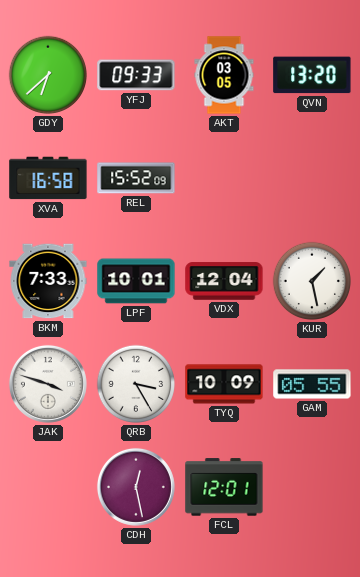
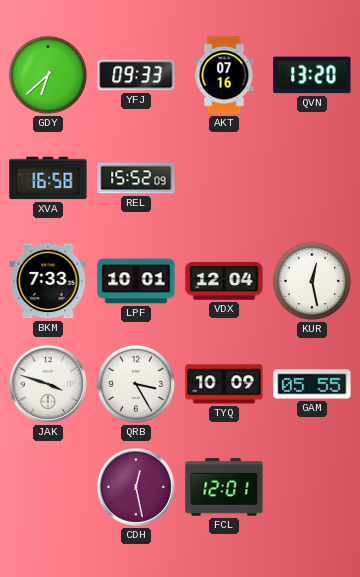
AKT: 03:05 -> 07:16 (224, 75)
KUR: 1:28 -> 12:28 (312, 281)
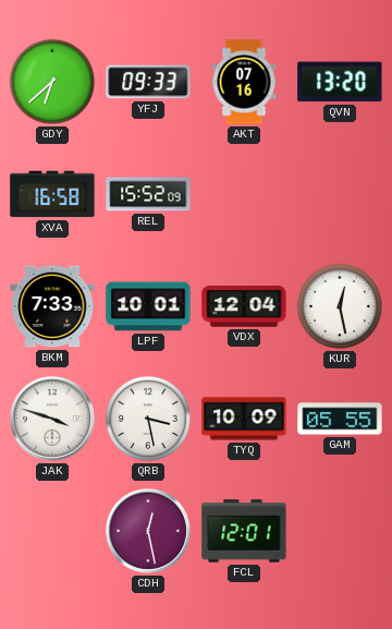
QRB: 3:25 -> 3:28 (148, 419)
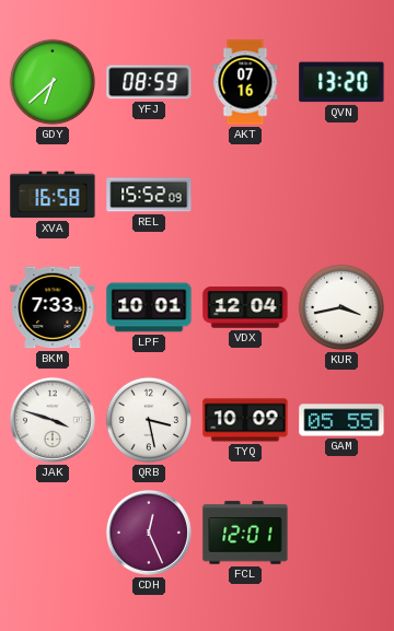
YFJ: 09:33 -> 08:59 (149, 82)
KUR: 12:28 -> 3:43 (341, 307)
CDH: 12:28 -> 12:26 (149, 533)
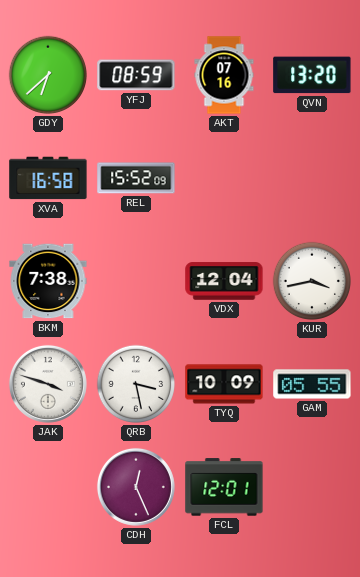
BKM: 7:33 -> 7:38 (48, 281)
LPF: 10:01 -> none (149, 307)
